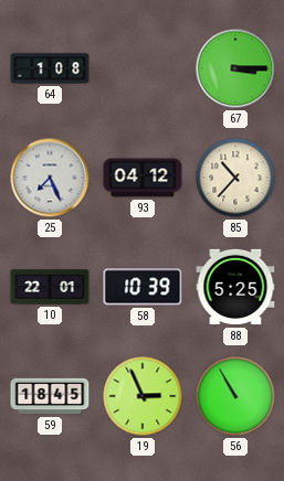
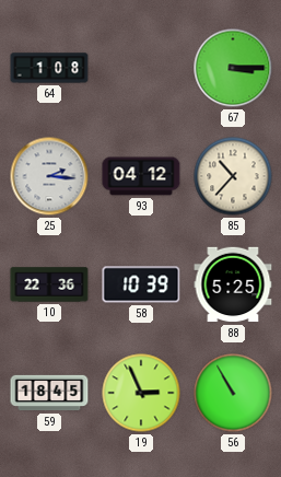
25: 7:26 -> 2:16 (49, 176)
10: 22:01 -> 22:36 (49, 284)
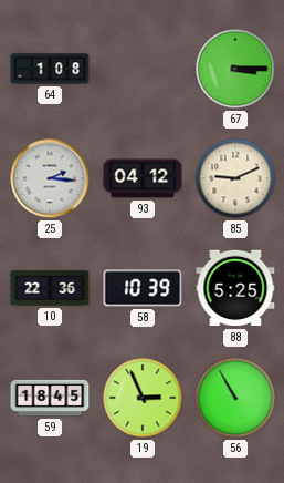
85: 10:37 -> 9:11 (235, 178)
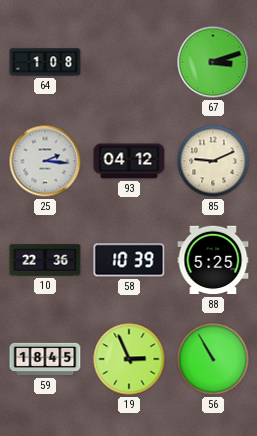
67: 3:15 -> 3:12 (213, 62)
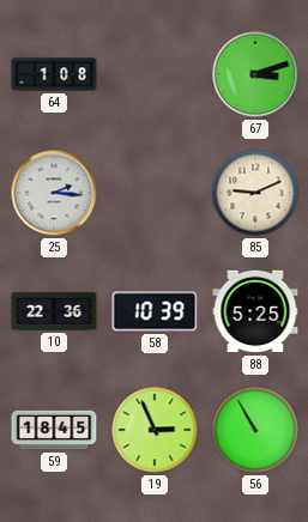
93: 04:12 -> none (129, 161)
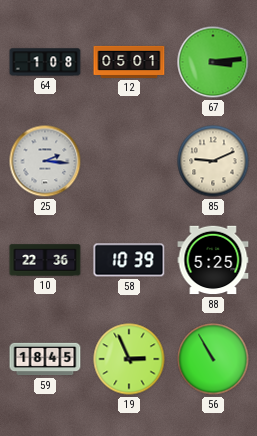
12: none -> 05:01 (129, 62)
67: 3:12 -> 3:14 (213, 62)
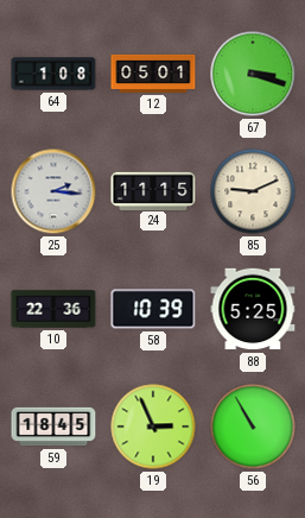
67: 3:14 -> 3:18 (253, 74)
24: none -> 11:15 (153, 190)
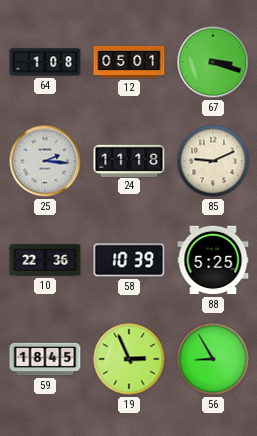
24: 11:15 -> 11:18 (129, 160)
56: 10:55 -> 8:55 (213, 359)
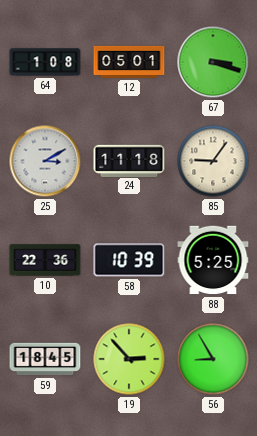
25: 2:16 -> 3:10 (45, 161)
85: 9:11 -> 9:06 (213, 161)
19: 2:56 -> 2:53 (129, 359)
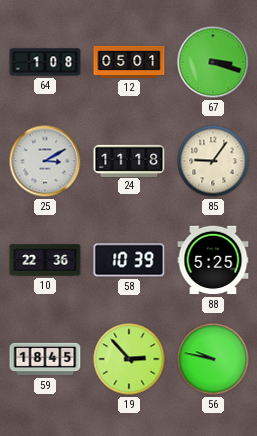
56: 8:55 -> 9:47 (213, 359)
